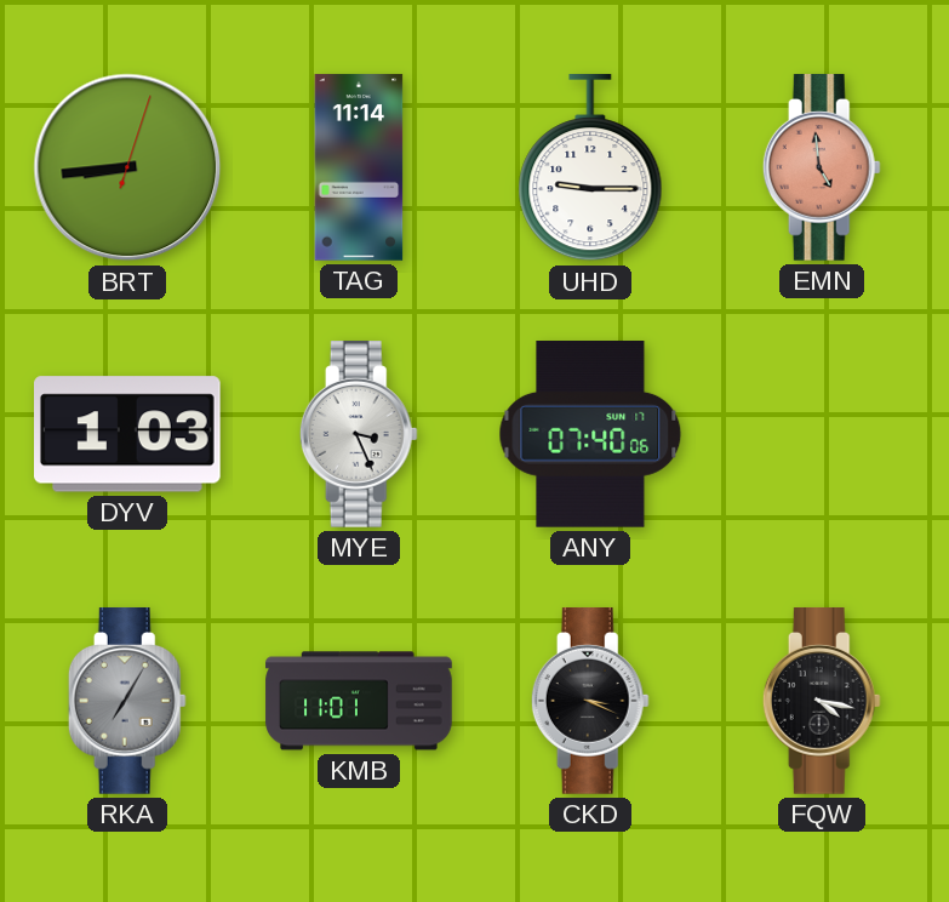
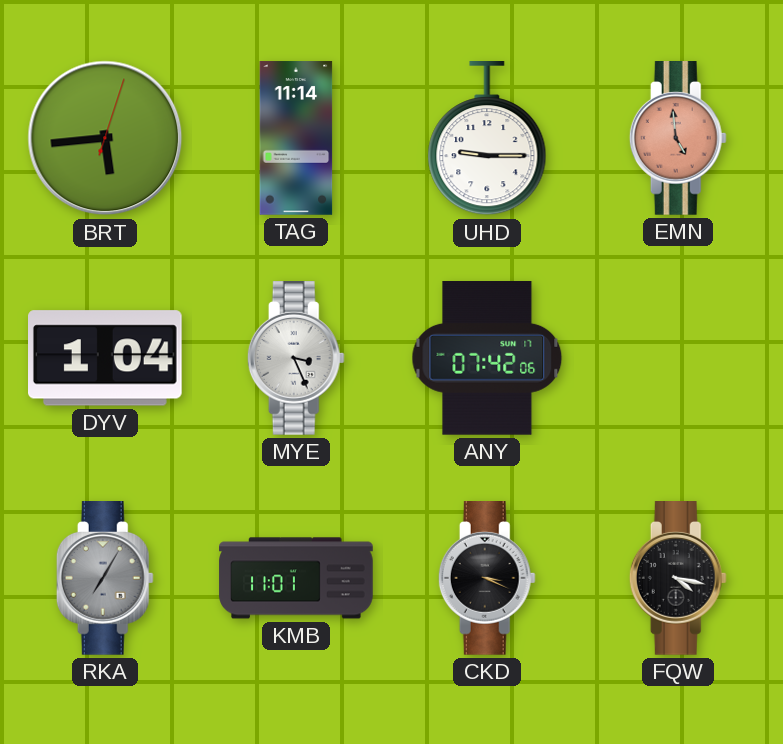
BRT: 8:44 -> 5:44 (105, 138)
DYV: 1:03 -> 1:04 (106, 358)
ANY: 07:40 -> 07:42 (487, 359)
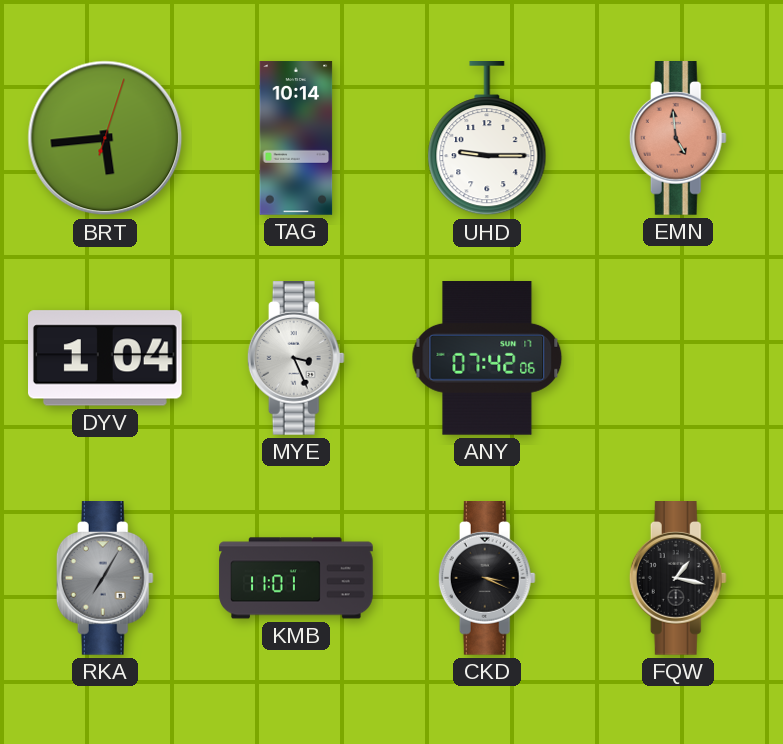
TAG: 11:14 -> 10:14 (296, 138)
FQW: 4:17 -> 1:17 (678, 579)
